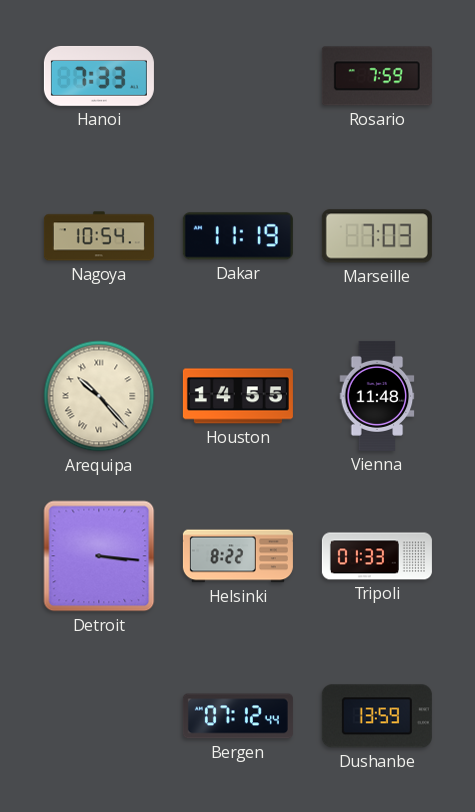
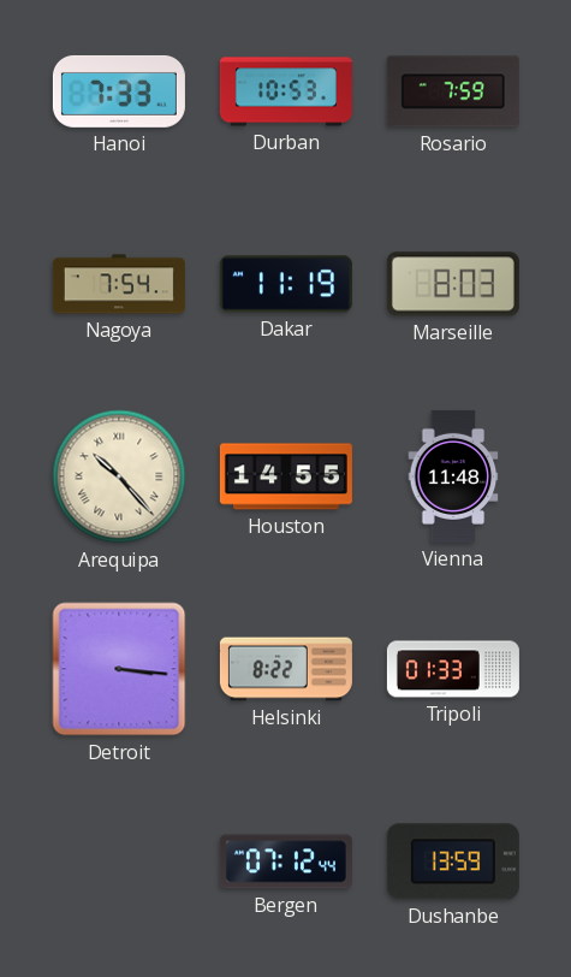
Durban: none -> 10:53 (286, 91)
Nagoya: 10:54 -> 7:54 (119, 284)
Marseille: 7:03 -> 8:03 (453, 284)
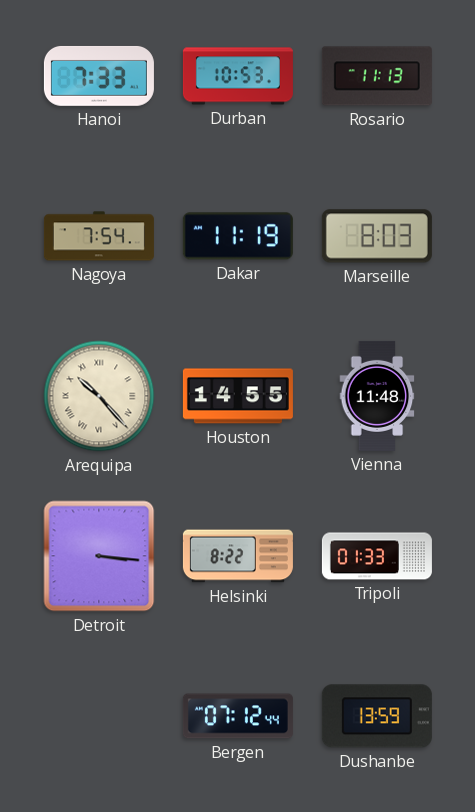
Rosario: 7:59 -> 11:13 (377, 76)
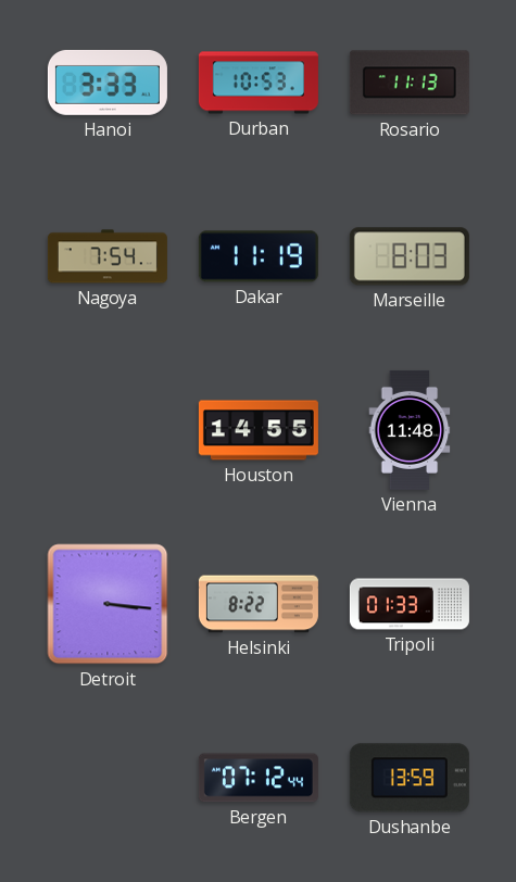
Hanoi: 7:33 -> 3:33 (108, 83)
Arequipa: 10:23 -> none (99, 396)
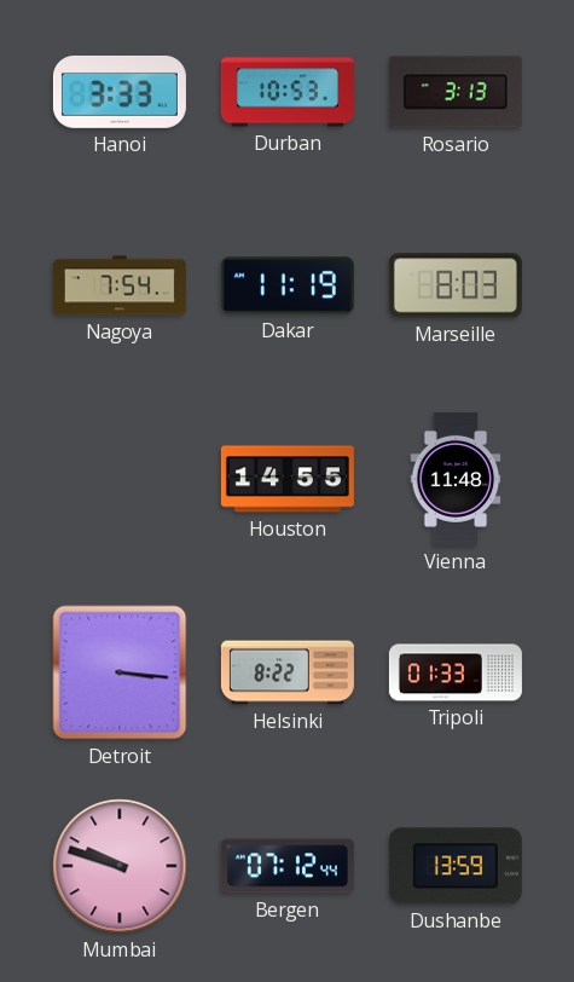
Rosario: 11:13 -> 3:13 (456, 92)
Mumbai: none -> 9:48 (120, 866)
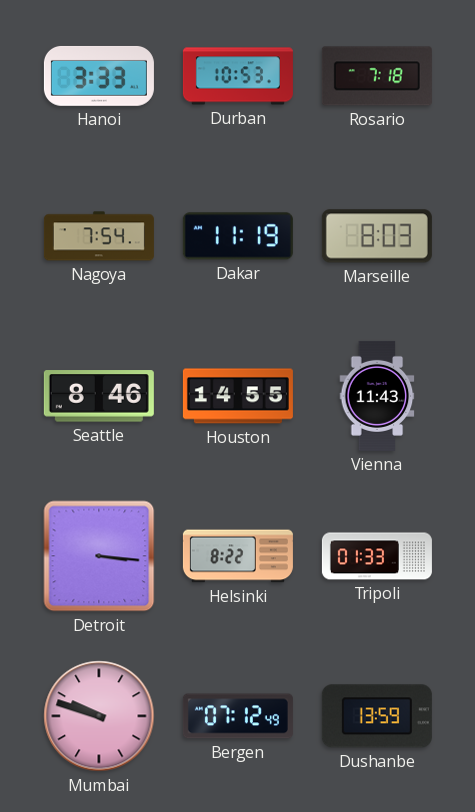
Rosario: 3:13 -> 7:18 (377, 76)
Seattle: none -> 8:46 (99, 396)
Vienna: 11:48 -> 11:43 (377, 396)
Bergen: 07:12:44 -> 07:12:49 (238, 716)
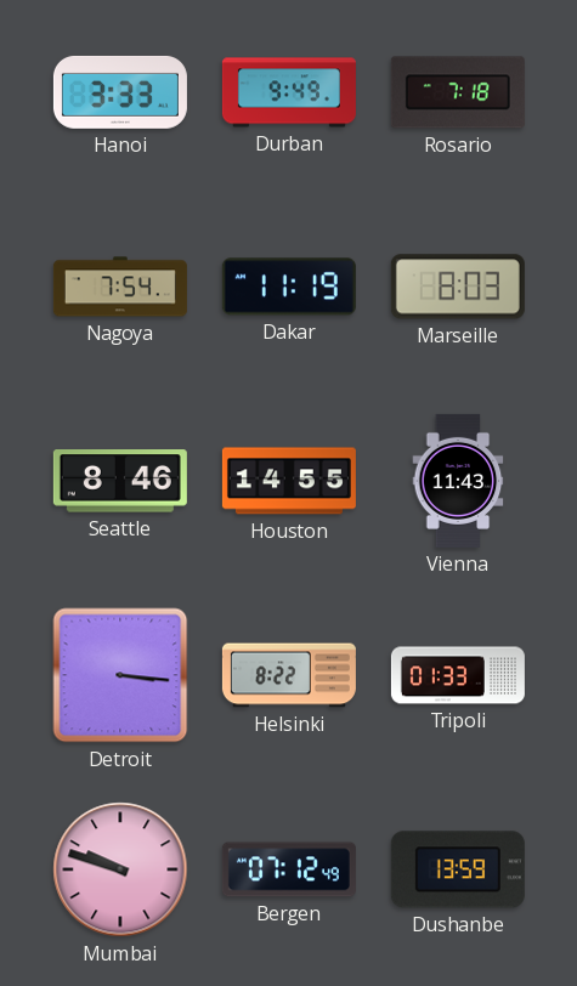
Durban: 10:53 -> 9:49 (289, 92)
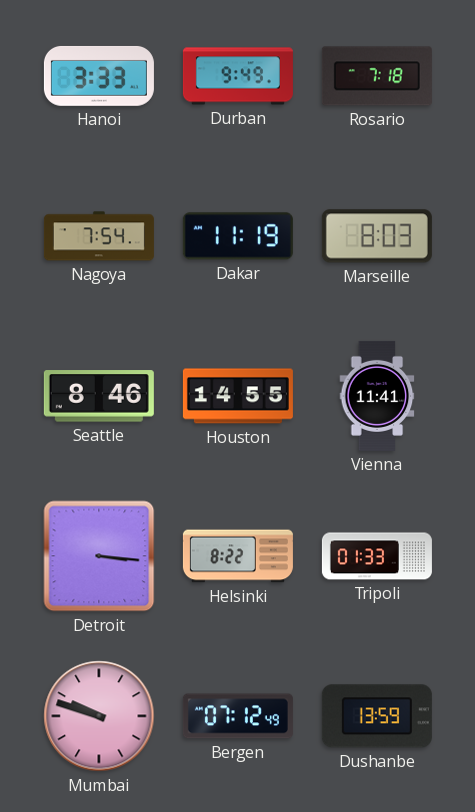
Vienna: 11:43 -> 11:41 (377, 396)
